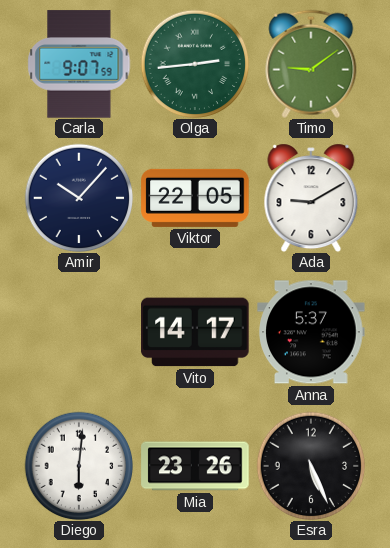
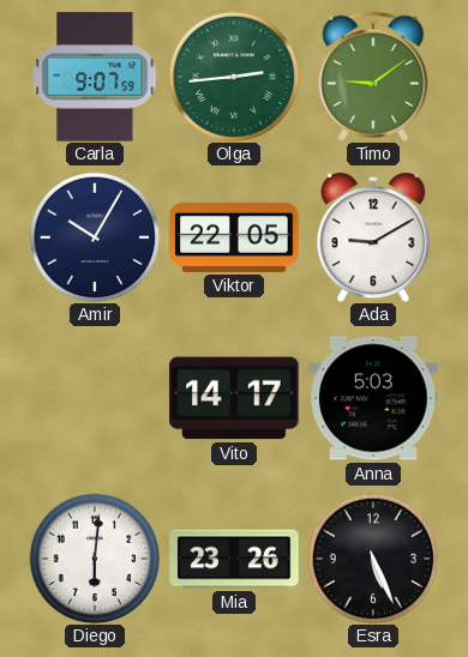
Amir: 10:07 -> 10:05 (95, 237)
Anna: 5:37 -> 5:03 (373, 398)
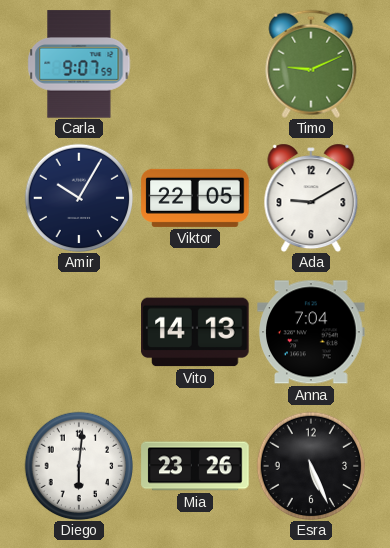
Olga: 2:44 -> none (234, 77)
Timo: 9:09 -> 9:11 (311, 64)
Vito: 14:17 -> 14:13 (195, 332)
Anna: 5:03 -> 7:04 (311, 332)
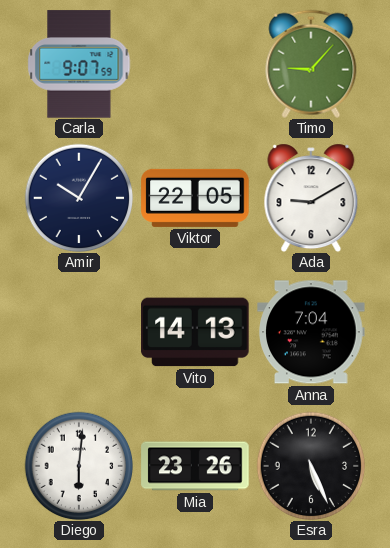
Timo: 9:11 -> 9:07 (311, 64)
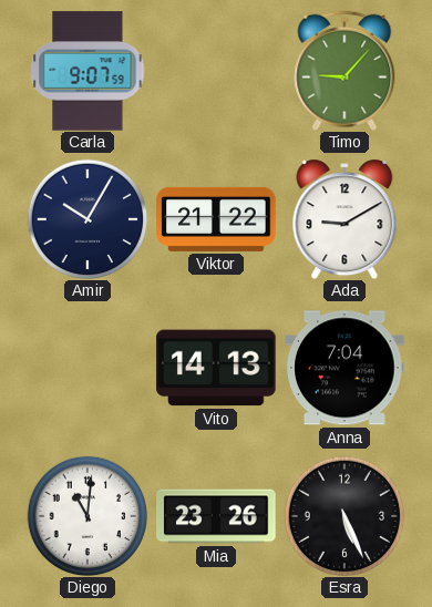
Viktor: 22:05 -> 21:22 (216, 219)
Diego: 6:01 -> 11:01 (88, 516)
